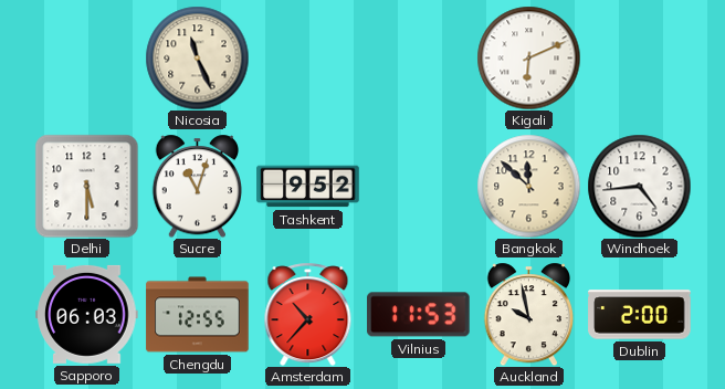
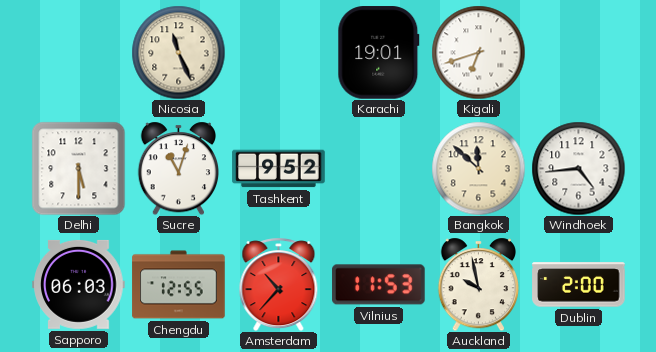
Karachi: none -> 19:01 (379, 53)
Kigali: 6:11 -> 6:42 (478, 52)
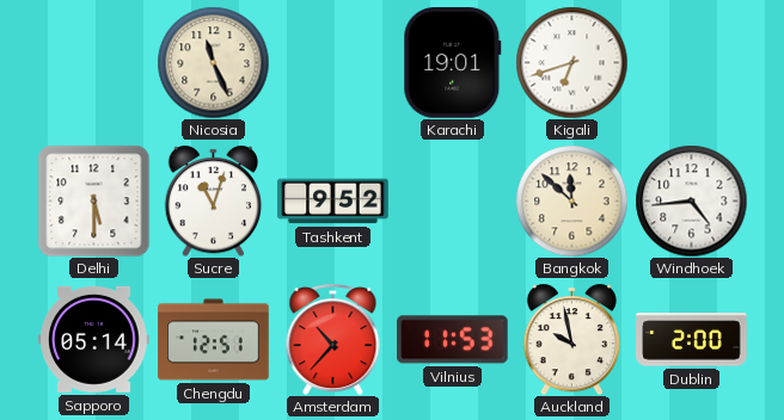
Sapporo: 06:03 -> 05:14 (94, 339)
Chengdu: 12:55 -> 12:51 (214, 340)
